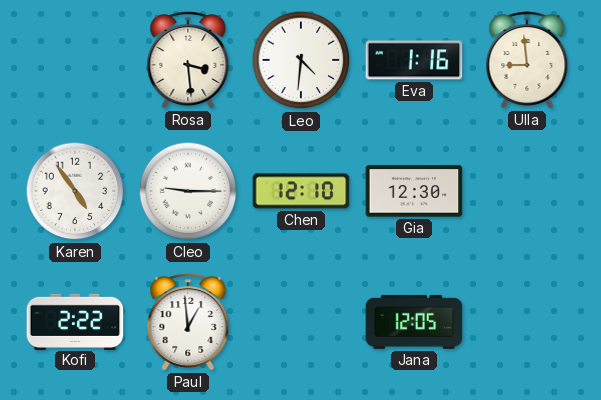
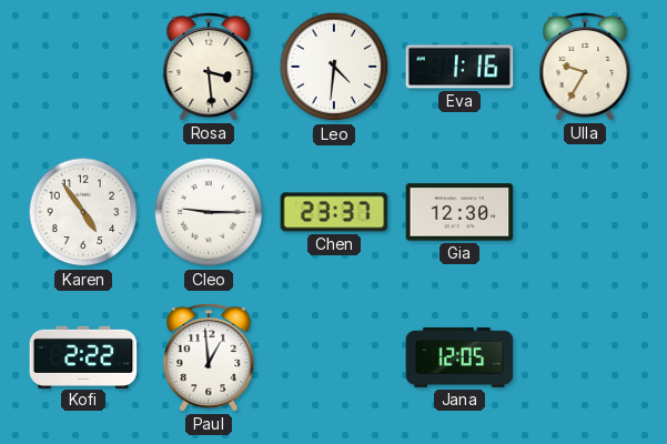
Ulla: 8:59 -> 9:35 (585, 67)
Chen: 12:10 -> 23:37 (334, 212)
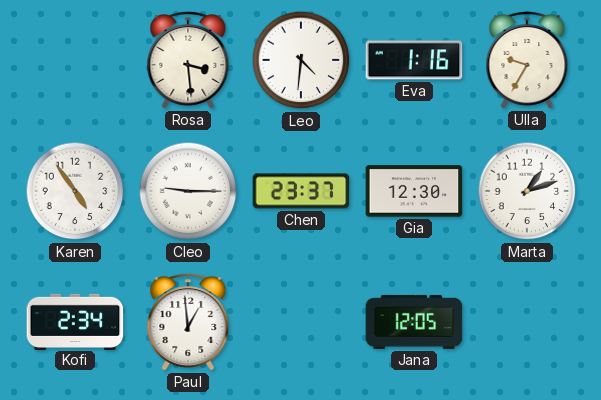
Marta: none -> 1:12 (527, 191)
Kofi: 2:22 -> 2:34 (75, 321)
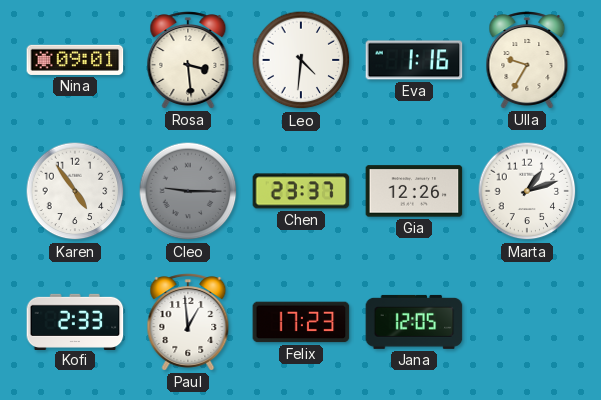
Nina: none -> 09:01 (75, 60)
Cleo dial: white -> grey (188, 191)
Gia: 12:30 -> 12:26 (414, 191)
Kofi: 2:34 -> 2:33 (75, 321)
Felix: none -> 17:23 (301, 322)
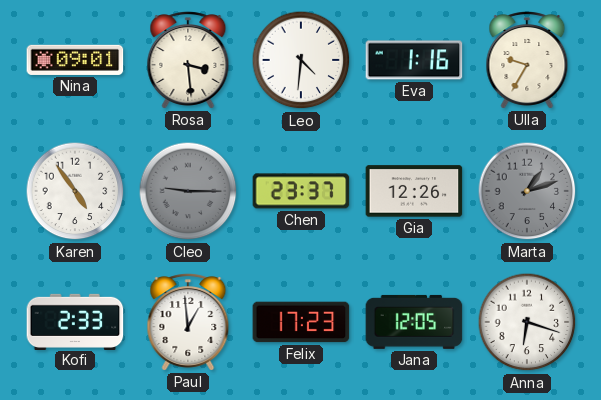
Marta dial: white -> grey (527, 191)
Anna: none -> 6:18 (527, 322)
